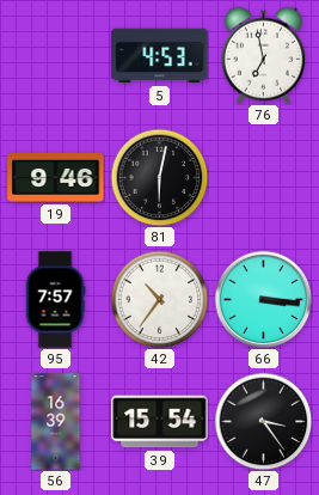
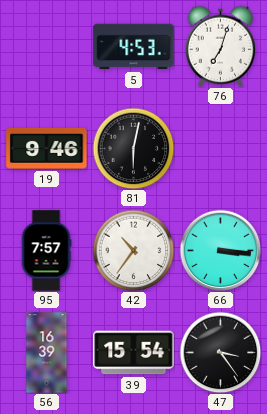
76: 6:58 -> 7:03 (221, 46)
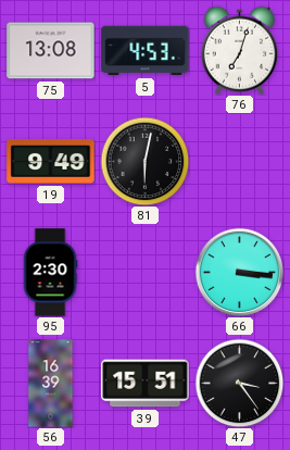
75: none -> 13:08 (51, 51)
19: 9:46 -> 9:49 (51, 161)
95: 7:57 -> 2:30 (50, 273)
42: 10:36 -> none (133, 250)
39: 15:54 -> 15:51 (146, 384)
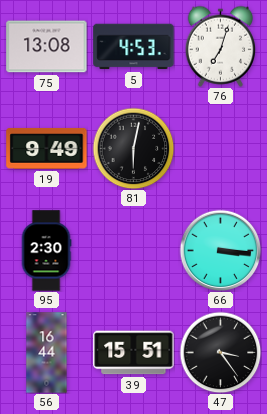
56: 16:39 -> 16:44 (47, 353)
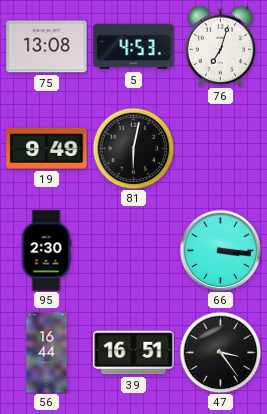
39: 15:51 -> 16:51 (134, 353)
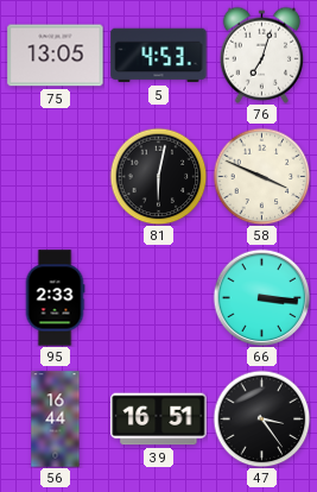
75: 13:08 -> 13:05 (56, 56)
19: 9:49 -> none (47, 148)
58: none -> 3:49 (261, 176)
95: 2:30 -> 2:33 (55, 298)
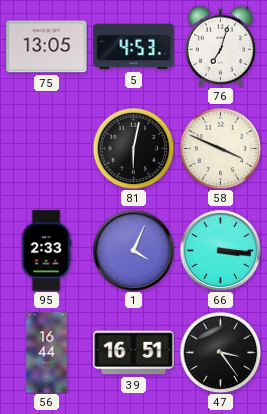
1: none -> 4:04 (133, 250)
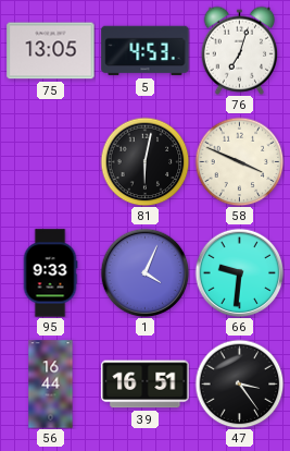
95: 2:33 -> 9:33 (50, 273)
66: 3:16 -> 9:31 (239, 272)
